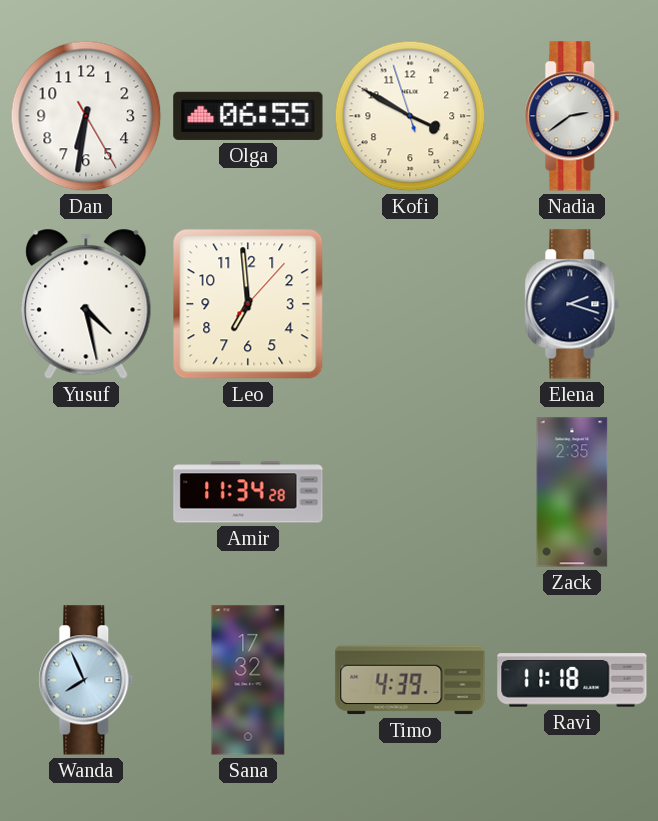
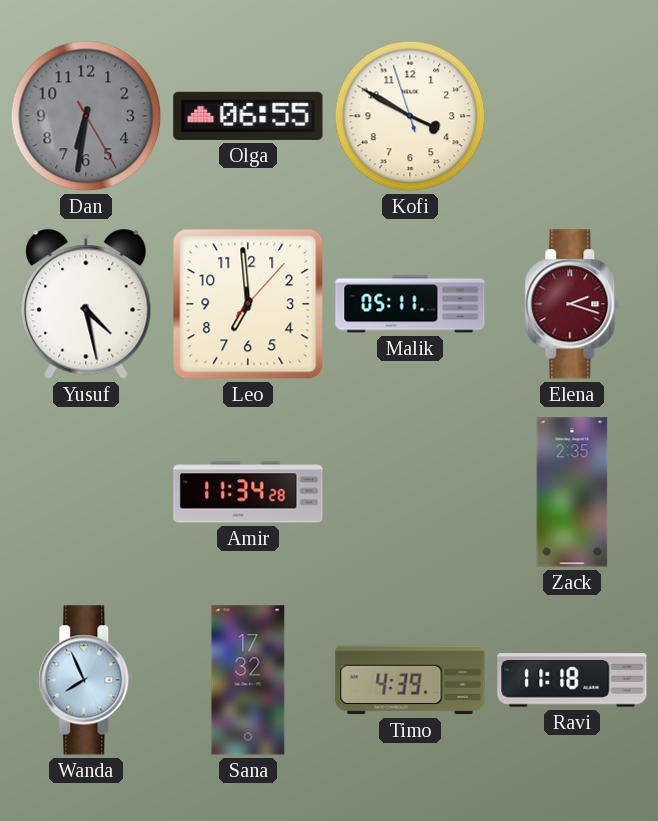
Dan dial: white -> grey (86, 116)
Nadia: 2:39 -> none (572, 116)
Malik: none -> 05:11 (410, 304)
Elena dial: navy -> burgundy (572, 304)
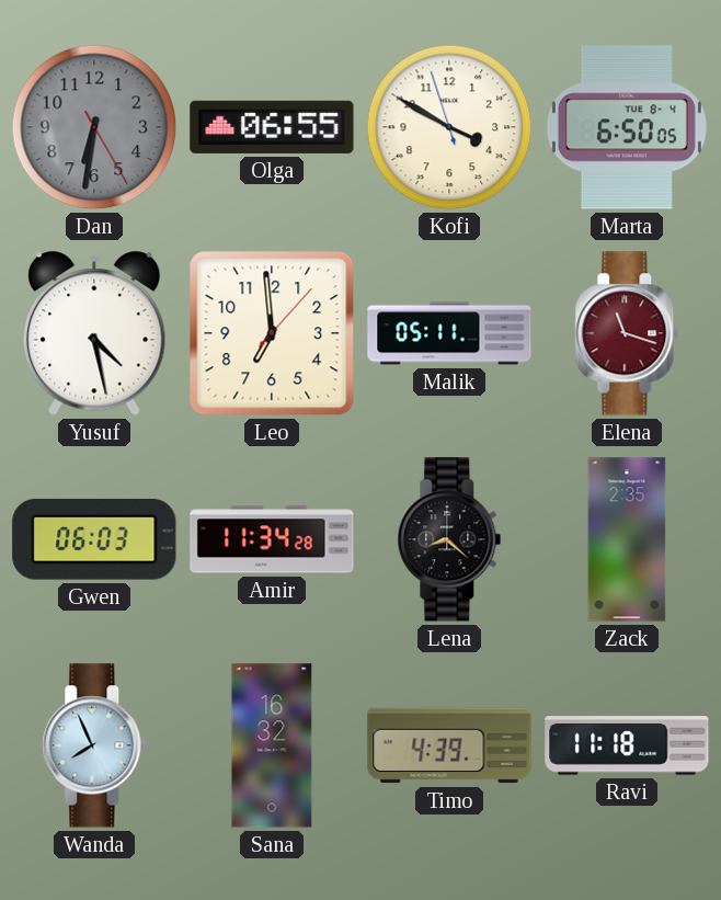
Marta: none -> 6:50 (627, 127)
Elena: 2:18 -> 11:18 (627, 333)
Gwen: none -> 06:03 (94, 540)
Lena: none -> 8:22 (449, 539)
Sana: 17:32 -> 16:32 (272, 745)
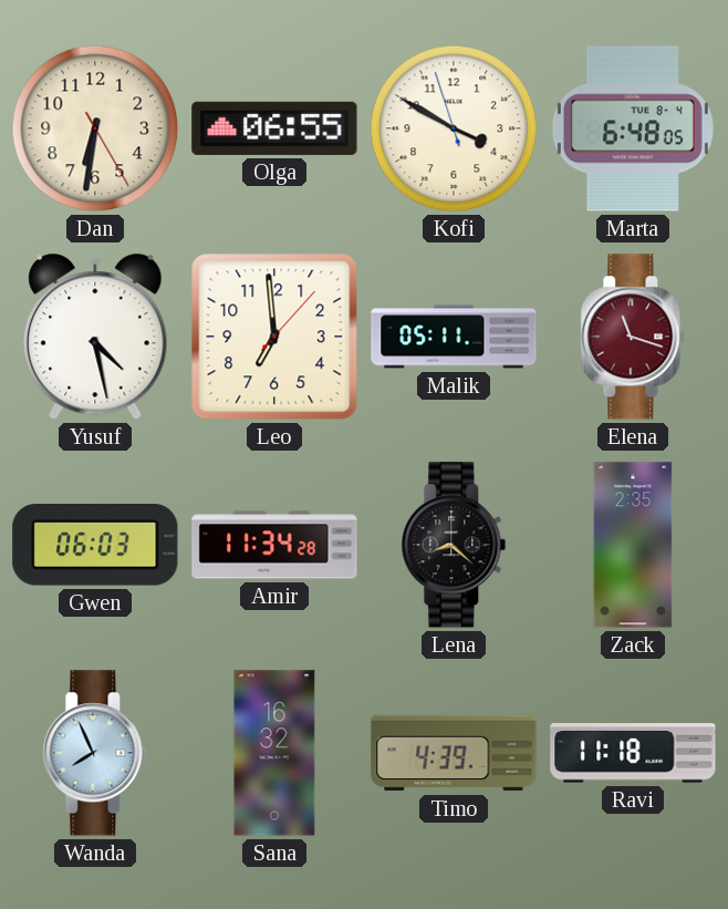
Dan dial: grey -> cream (95, 128)
Marta: 6:50 -> 6:48 (633, 128)
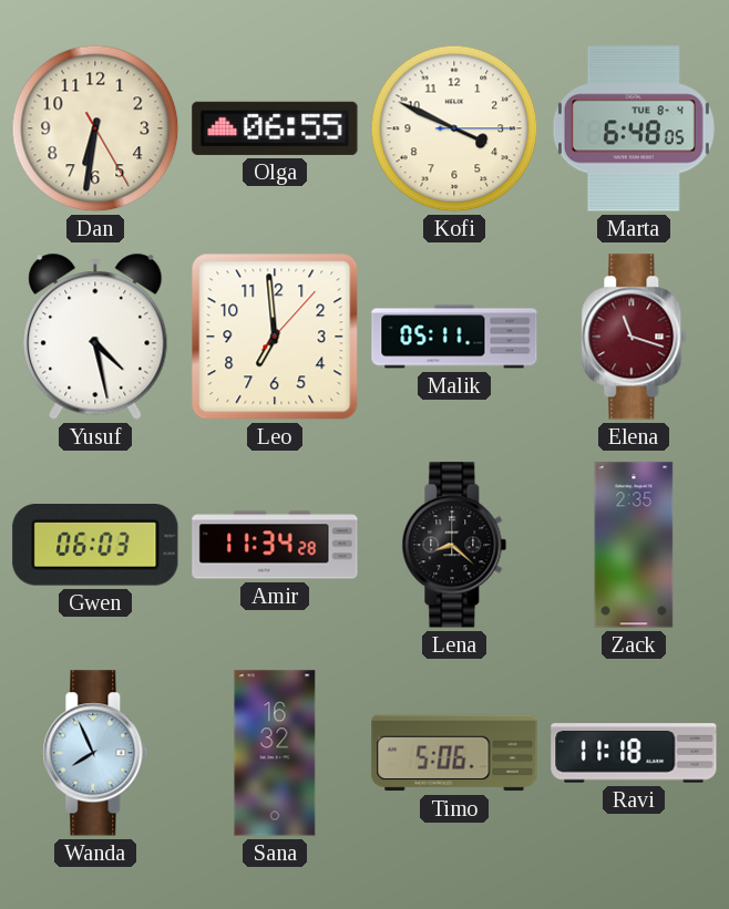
Kofi: 3:49:57 -> 3:49:15 (454, 128)
Timo: 4:39 -> 5:06 (454, 753)
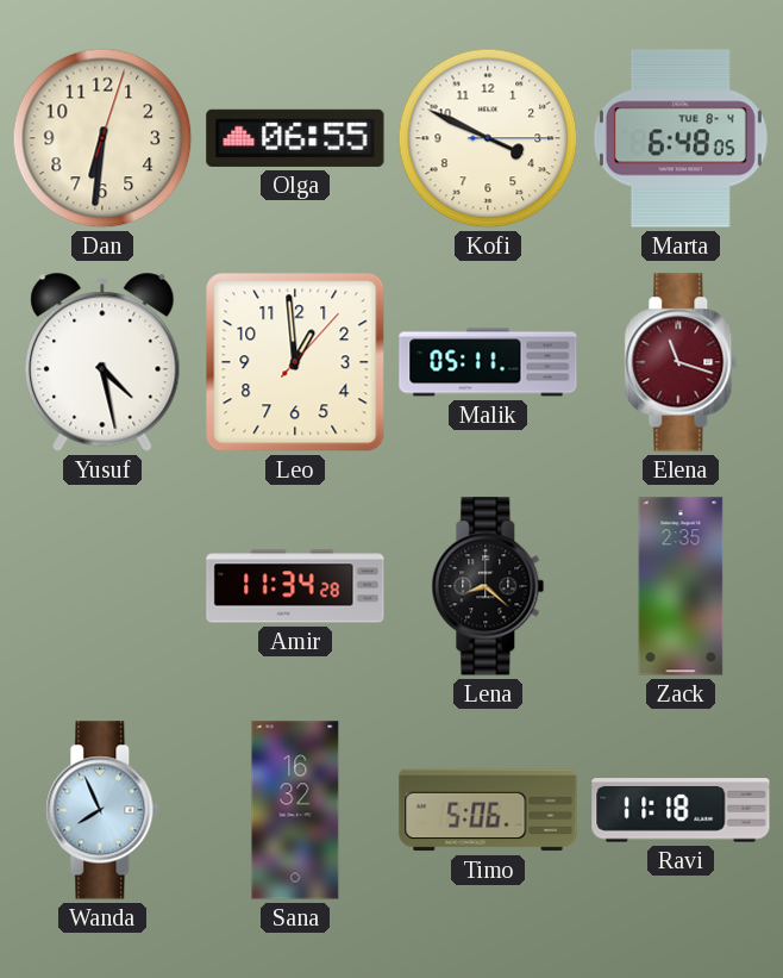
Dan: 6:31:25 -> 6:31:03 (102, 138)
Leo: 6:59 -> 12:59 (295, 362)
Gwen: 06:03 -> none (95, 546)
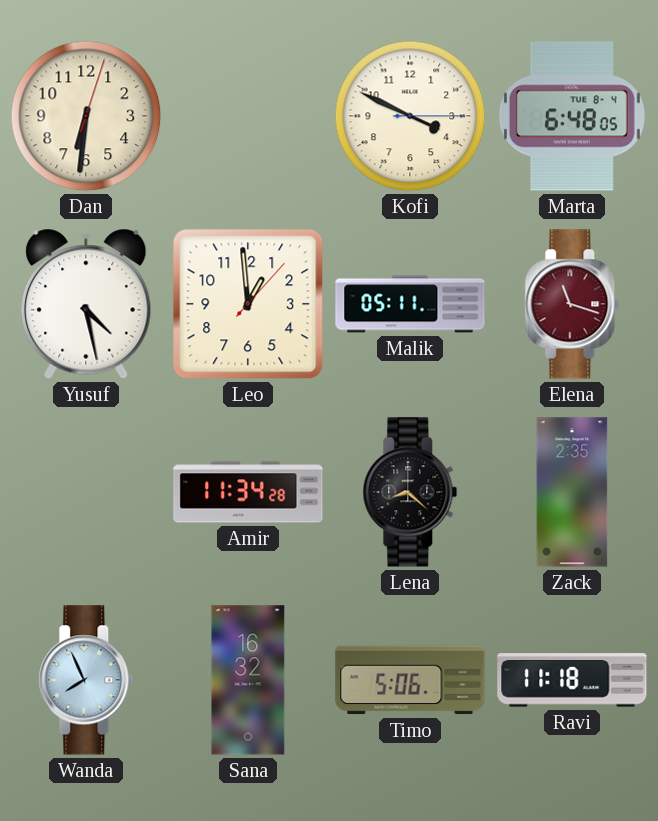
Olga: 06:55 -> none (295, 138)
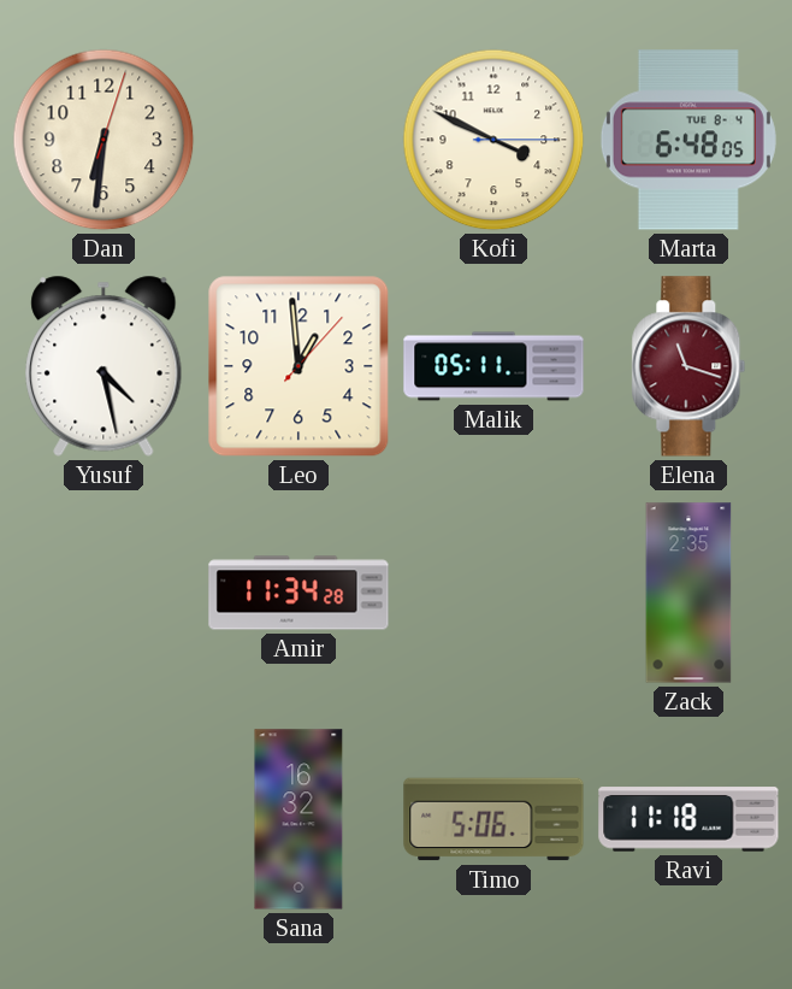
Lena: 8:22 -> none (410, 492)
Wanda: 7:56 -> none (86, 680)
